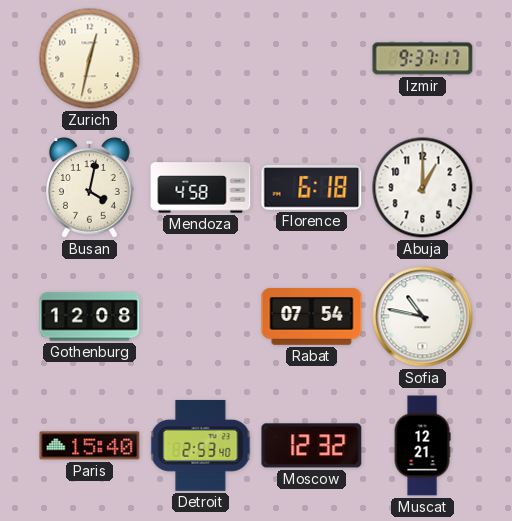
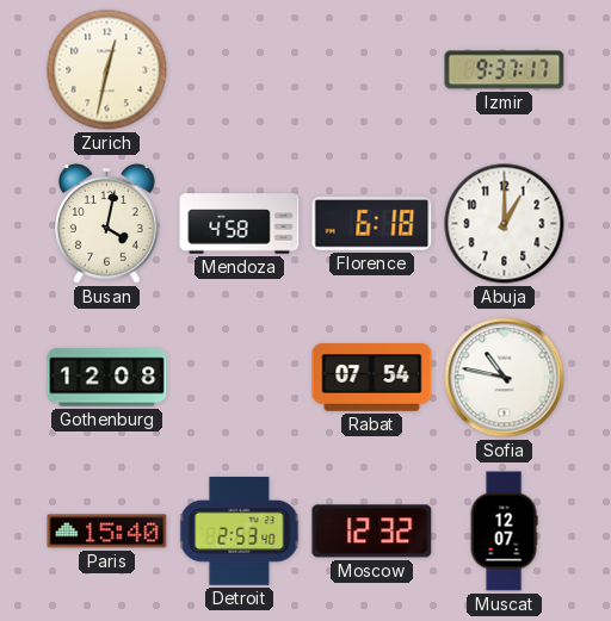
Muscat: 12:21 -> 12:07 (504, 532)
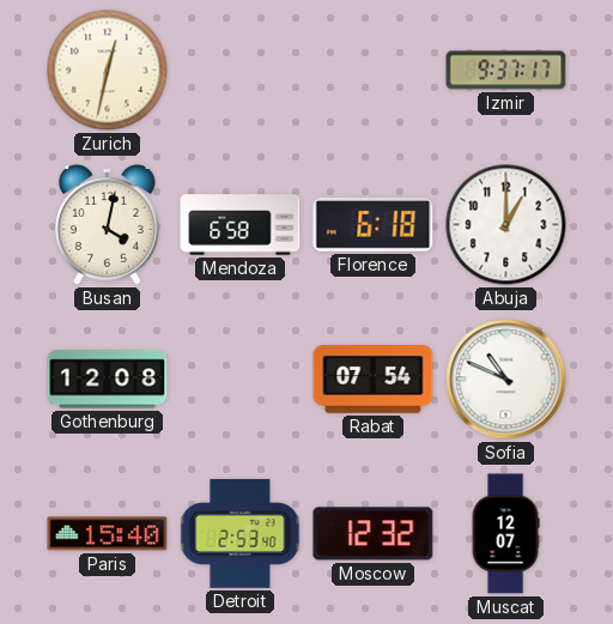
Mendoza: 4:58 -> 6:58 (241, 225)
Sofia: 10:47 -> 10:49 (506, 380)
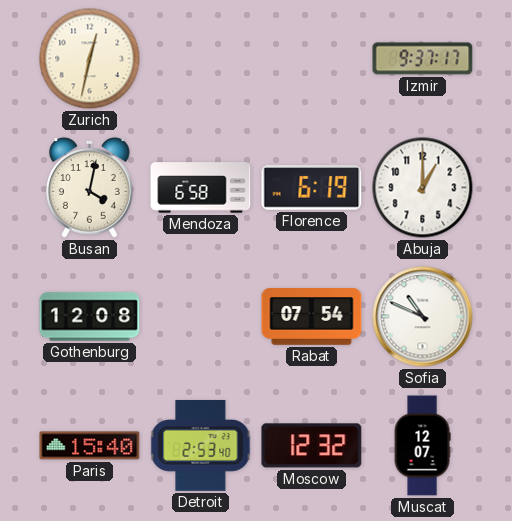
Florence: 6:18 -> 6:19 (312, 188)
